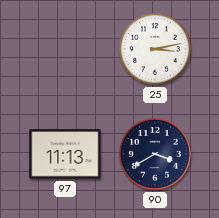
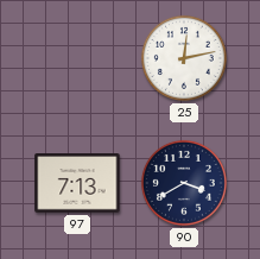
25: 3:13 -> 12:13 (184, 58)
97: 11:13 -> 7:13 (77, 183)
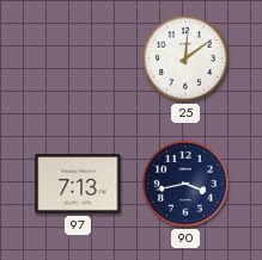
25: 12:13 -> 12:09 (185, 58)
90: 3:40 -> 3:43 (185, 184)
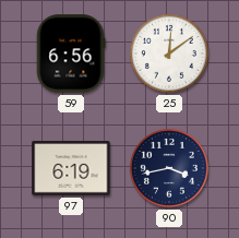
59: none -> 6:56 (71, 53)
97: 7:13 -> 6:19 (71, 168)
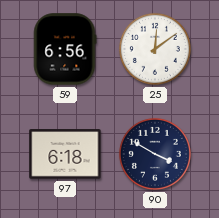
97: 6:19 -> 6:18 (65, 154)
90: 3:43 -> 3:50 (155, 154)
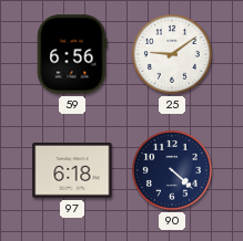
25: 12:09 -> 9:09 (172, 54)
90: 3:50 -> 4:22 (172, 170)
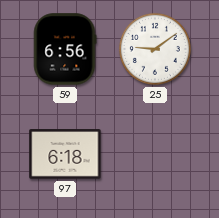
90: 4:22 -> none (172, 170)
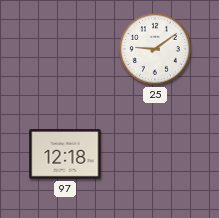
59: 6:56 -> none (65, 49)
97: 6:18 -> 12:18 (65, 154)
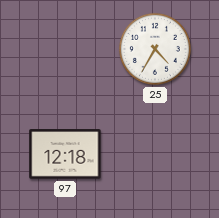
25: 9:09 -> 4:35 (155, 49)
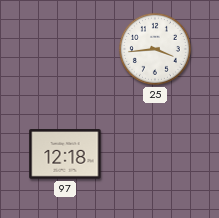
25: 4:35 -> 3:44 (155, 49)
